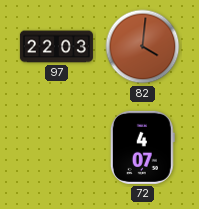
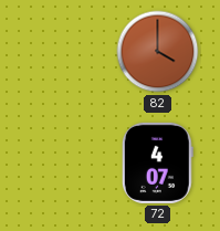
97: 22:03 -> none (56, 47)
82: 4:01 -> 4:00 (158, 52)
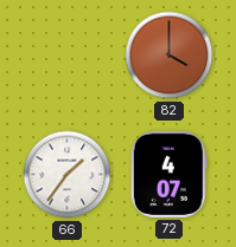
66: none -> 1:36 (68, 175)
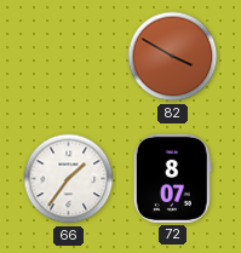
82: 4:00 -> 3:50 (173, 57)
72: 4:07 -> 8:07 (172, 178)
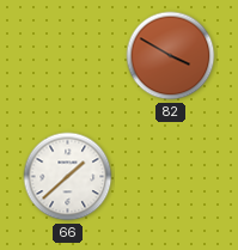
66: 1:36 -> 1:38 (68, 177)
72: 8:07 -> none (172, 178)
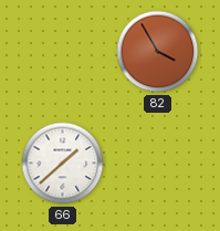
82: 3:50 -> 3:55 (158, 52)
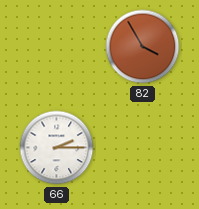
66: 1:38 -> 2:15 (57, 148)
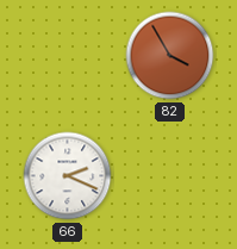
66: 2:15 -> 2:19 (68, 176)
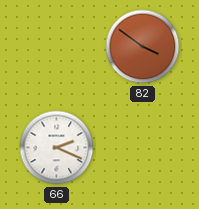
82: 3:55 -> 3:51 (143, 47)
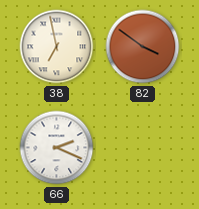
38: none -> 6:58 (57, 47)
